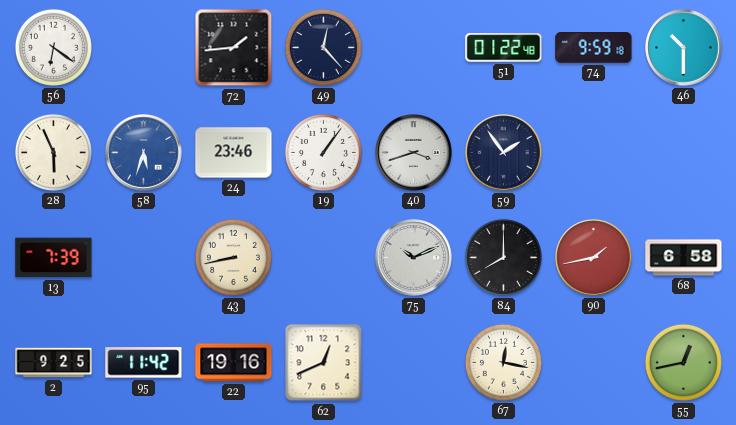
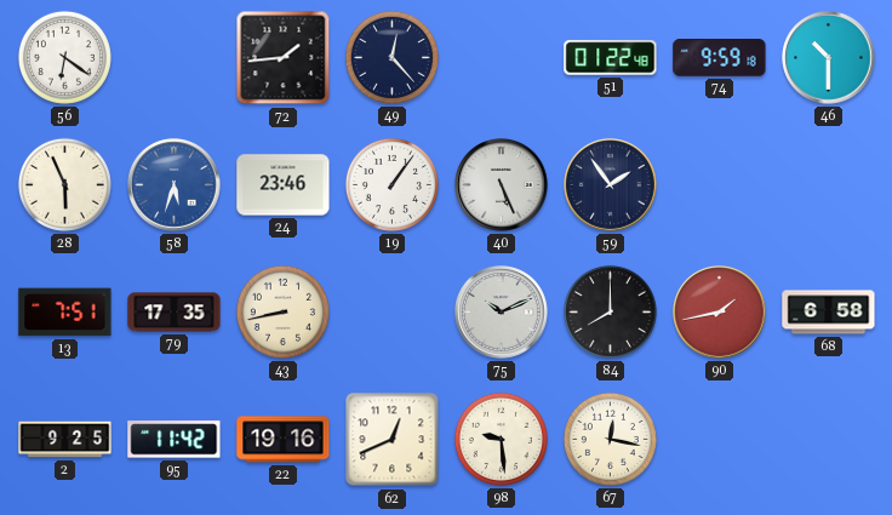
40: 3:42 -> 5:26 (502, 185)
13: 7:39 -> 7:51 (65, 313)
79: none -> 17:35 (175, 313)
98: none -> 9:29 (501, 439)
55: 12:43 -> none (683, 362)
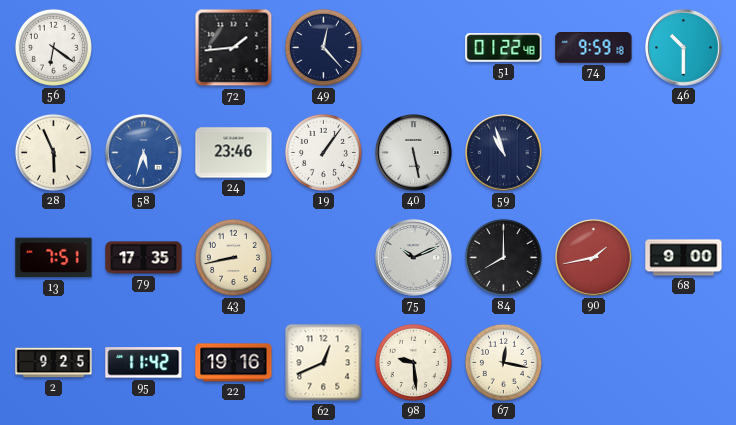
40: 5:26 -> 5:28 (414, 153)
59: 1:54 -> 10:57 (504, 153)
68: 6:58 -> 9:00 (684, 258)
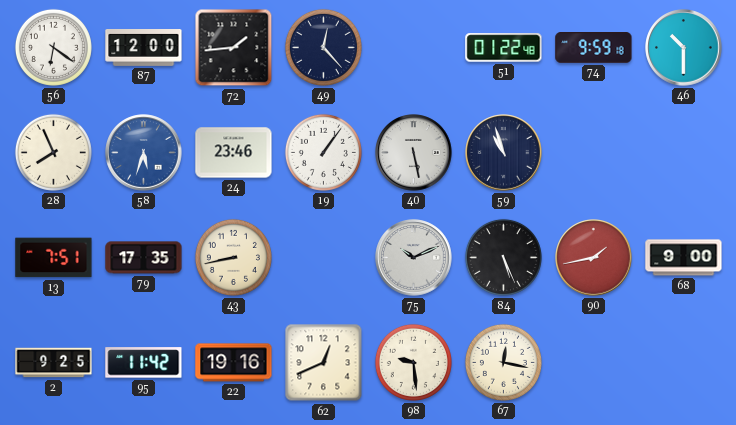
87: none -> 12:00 (144, 48)
28: 5:56 -> 7:56 (53, 152)
84: 8:00 -> 5:26 (503, 257)
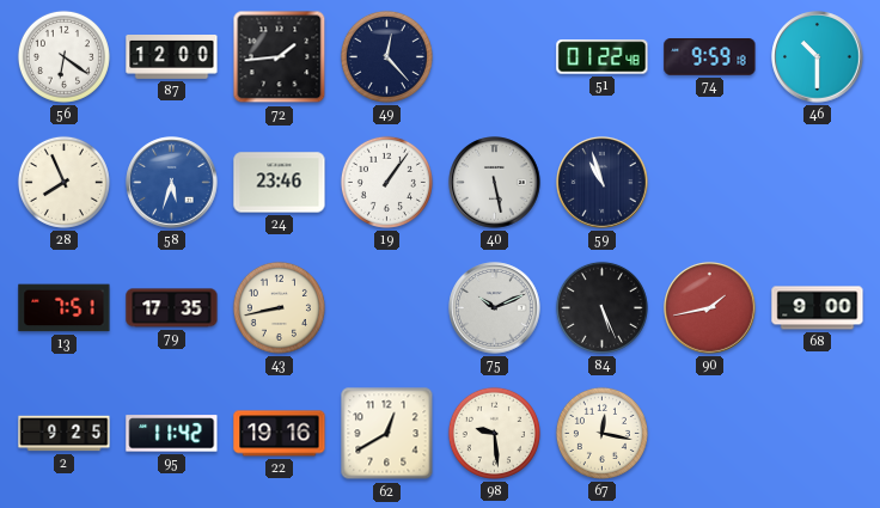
62: 12:41 -> 12:40 (387, 434)
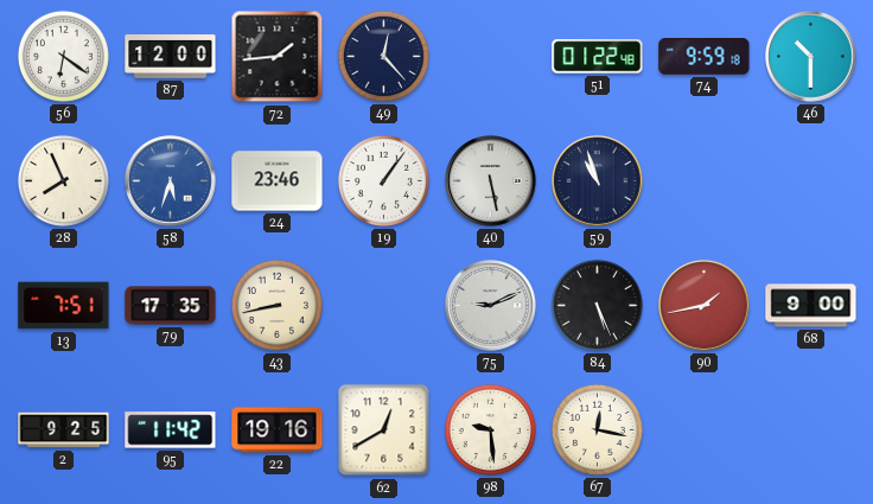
75: 10:11 -> 9:11 (491, 306)
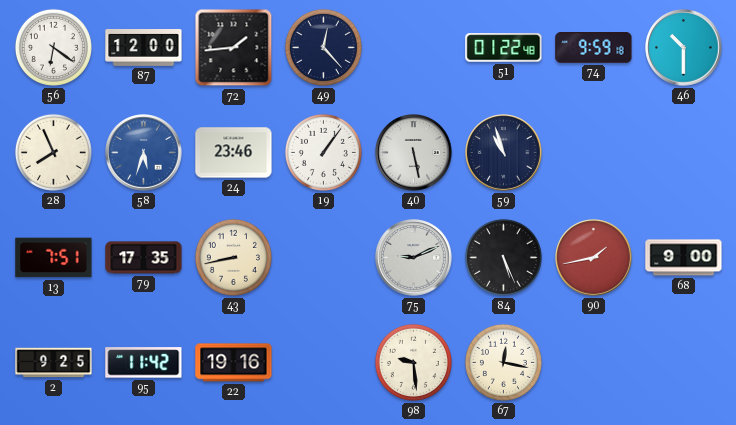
62: 12:40 -> none (384, 430)
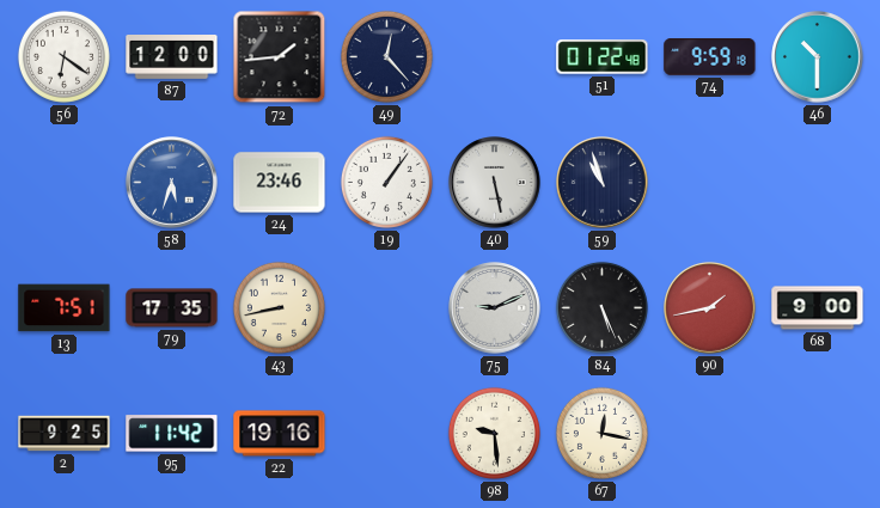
28: 7:56 -> none (53, 152)
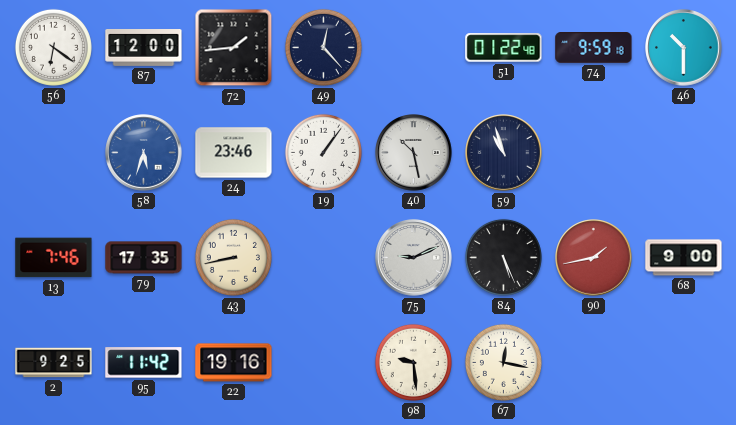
40: 5:28 -> 10:28 (414, 153)
13: 7:51 -> 7:46 (54, 258)
